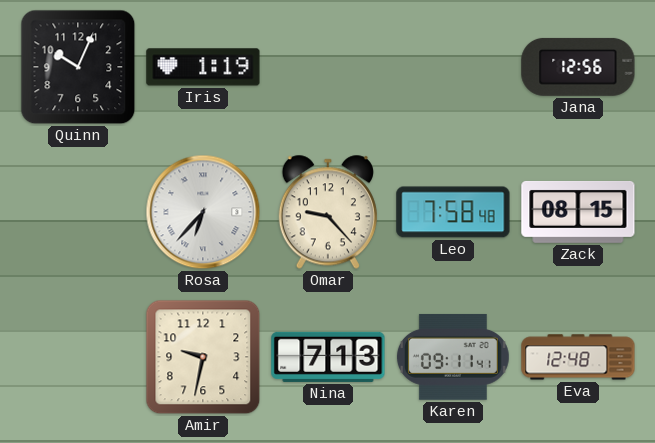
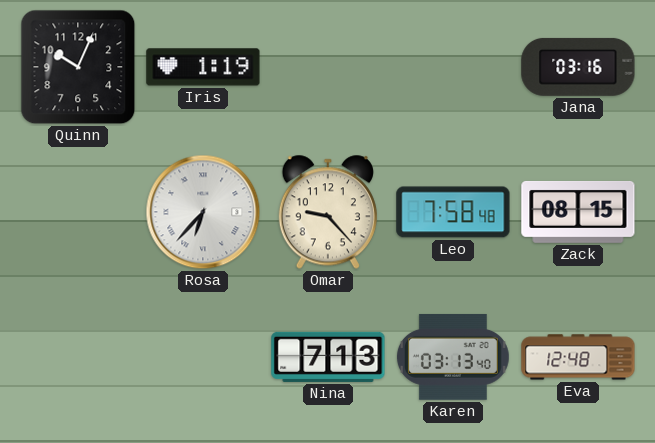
Jana: 12:56 -> 03:16 (578, 67)
Amir: 9:32 -> none (203, 357)
Karen: 09:11 -> 03:13 (453, 357)
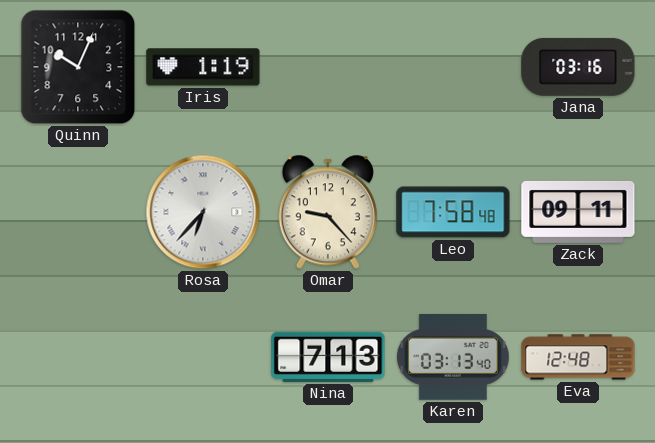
Zack: 08:15 -> 09:11 (578, 212)
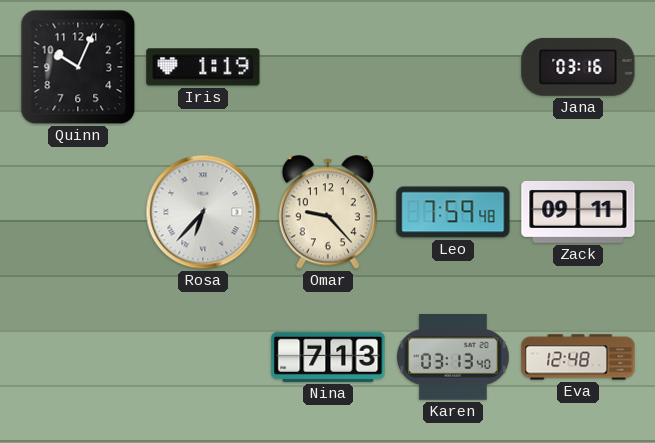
Leo: 7:58 -> 7:59 (453, 212)
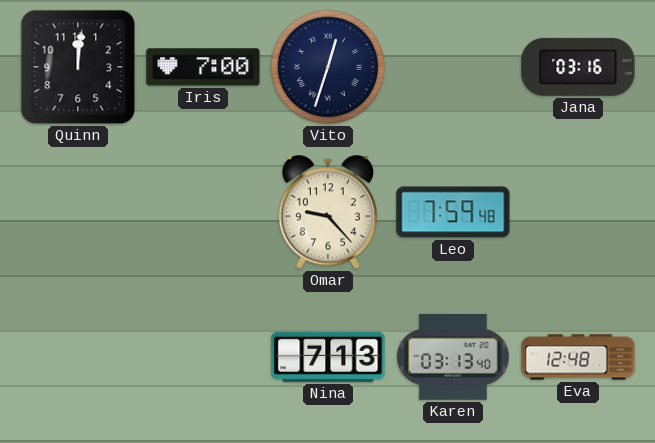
Quinn: 10:04 -> 12:01 (78, 67)
Iris: 1:19 -> 7:00 (203, 67)
Vito: none -> 12:33 (328, 67)
Rosa: 6:37 -> none (203, 212)
Zack: 09:11 -> none (578, 212)
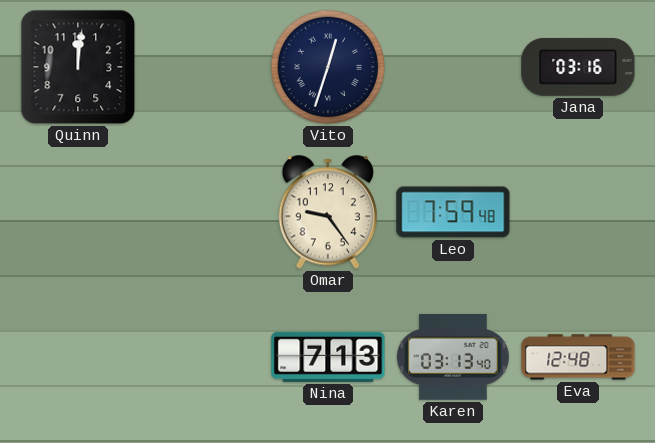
Iris: 7:00 -> none (203, 67)
Omar: 9:23 -> 9:24 (328, 212)
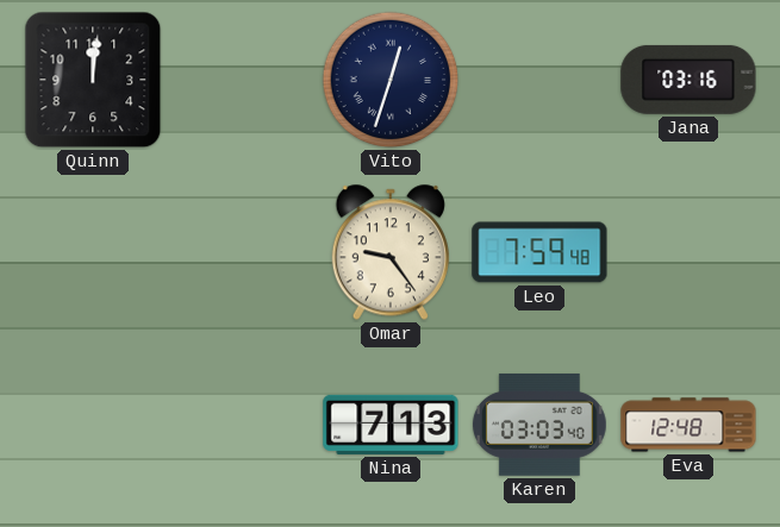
Karen: 03:13 -> 03:03 (539, 425)
